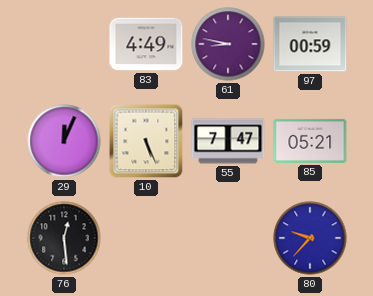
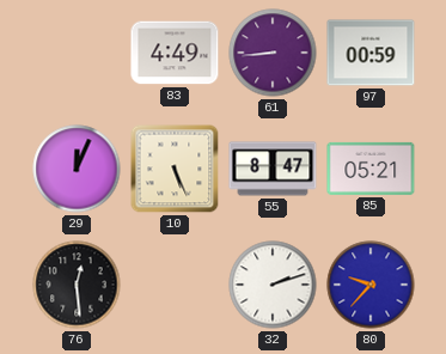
61: 8:47 -> 8:44 (273, 53)
55: 7:47 -> 8:47 (273, 169)
32: none -> 2:12 (273, 285)
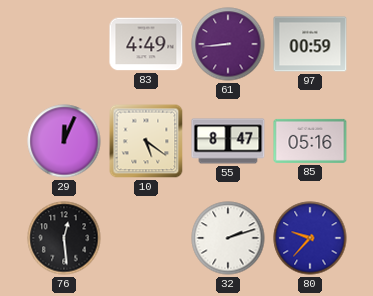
10: 5:26 -> 5:21 (146, 141)
85: 05:21 -> 05:16 (310, 141)
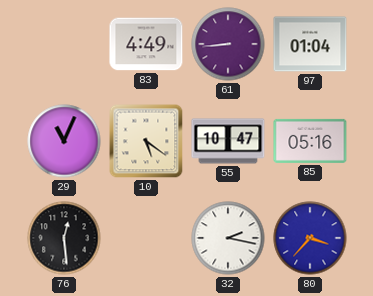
97: 00:59 -> 01:04 (310, 44)
29: 12:04 -> 11:04 (64, 141)
55: 8:47 -> 10:47 (228, 141)
32: 2:12 -> 2:17 (228, 238)
80: 9:37 -> 3:37 (310, 238)
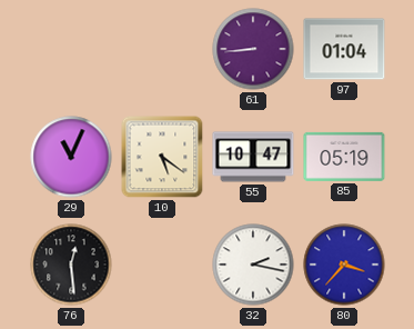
83: 4:49 -> none (146, 44)
85: 05:16 -> 05:19 (344, 157)
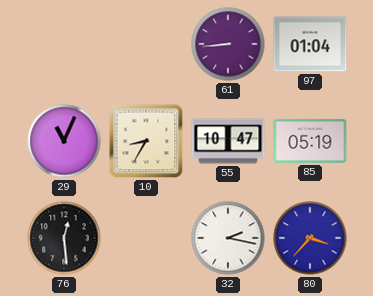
10: 5:21 -> 8:35 (146, 141)
